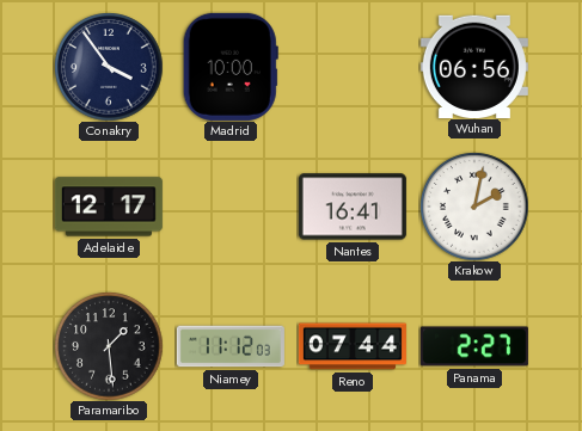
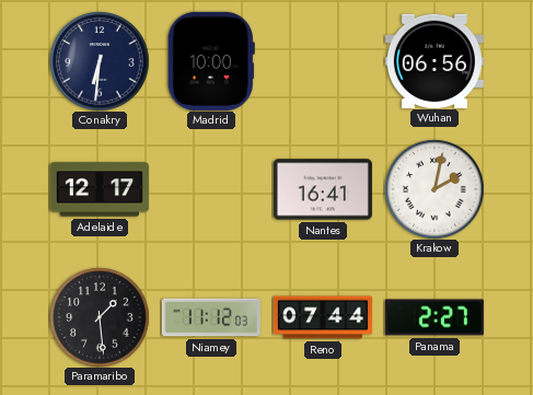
Conakry: 3:54 -> 6:31 (100, 61)
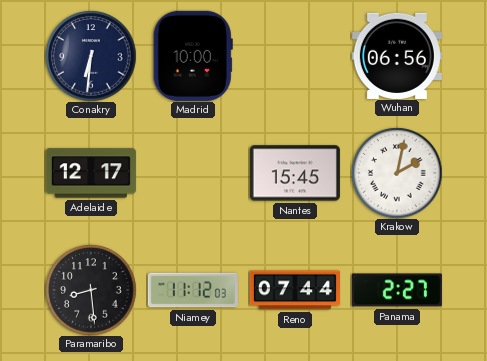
Nantes: 16:41 -> 15:45 (295, 173)
Paramaribo: 1:29 -> 8:29 (91, 290)
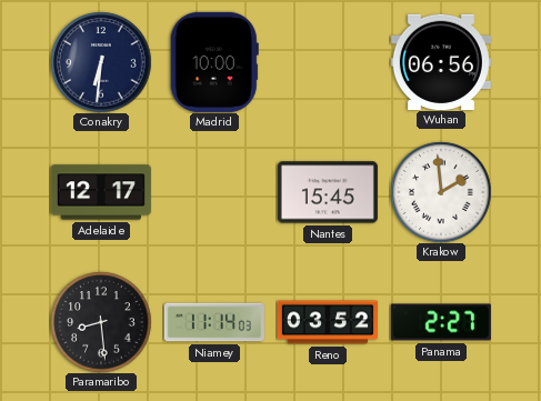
Krakow: 2:02 -> 1:59 (441, 192)
Niamey: 11:12 -> 11:14 (214, 322)
Reno: 07:44 -> 03:52 (328, 322)
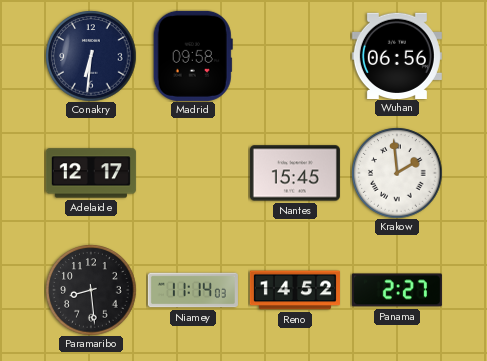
Madrid: 10:00 -> 09:58 (193, 56)
Reno: 03:52 -> 14:52 (295, 290)
